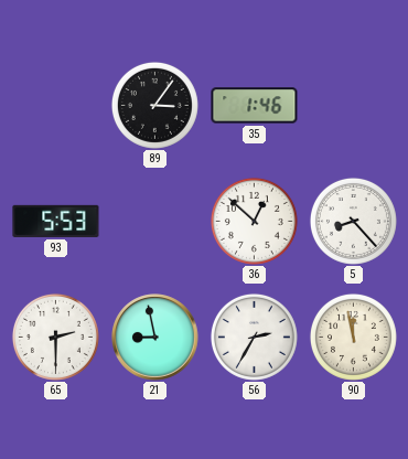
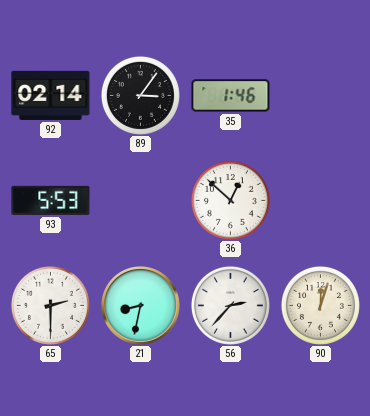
92: none -> 02:14 (51, 95)
5: 8:23 -> none (353, 221)
21: 8:58 -> 8:32 (141, 306)
56: 2:35 -> 2:37 (230, 305)
90: 11:58 -> 12:03 (320, 305)
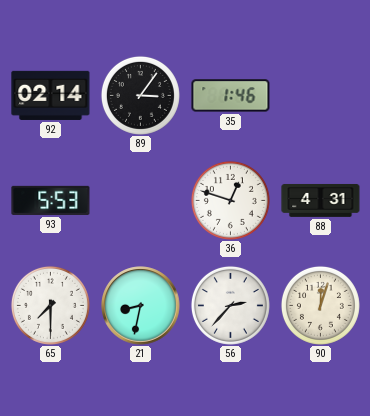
36: 12:52 -> 12:48 (230, 200)
88: none -> 4:31 (321, 200)
65: 2:30 -> 7:30 (50, 305)
